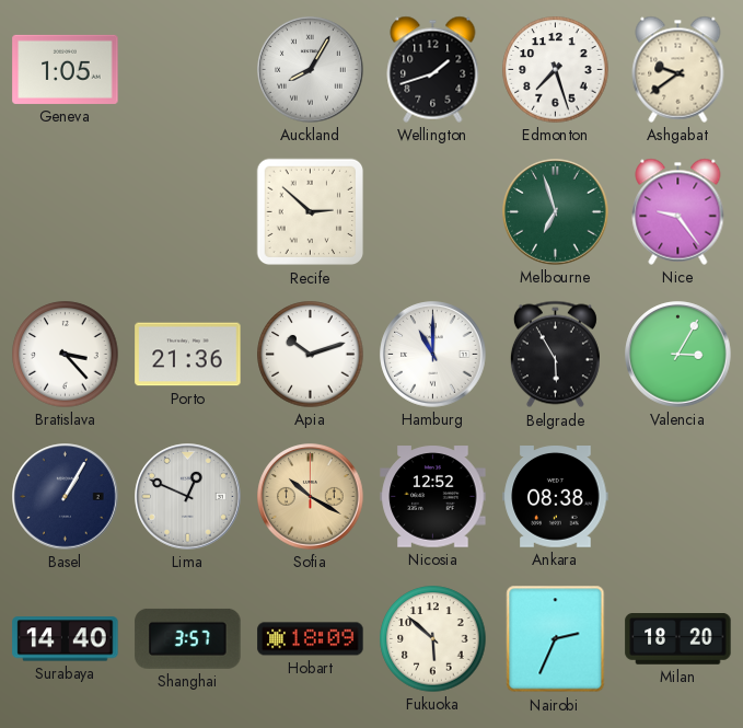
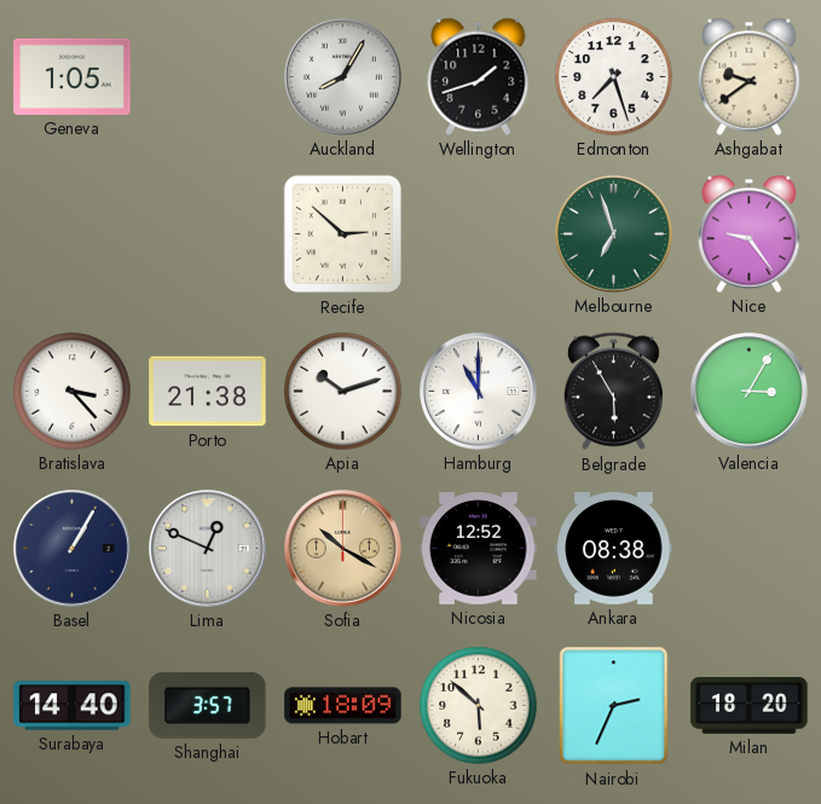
Porto: 21:36 -> 21:38 (208, 392)
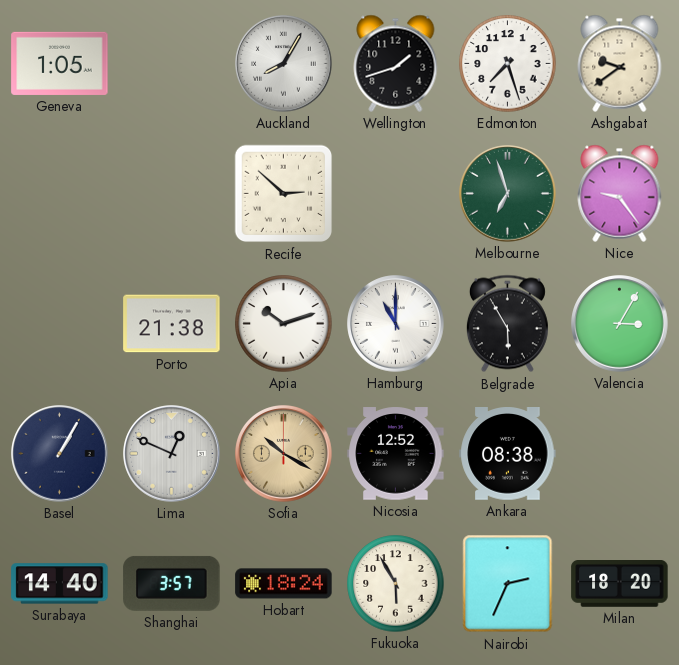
Bratislava: 3:23 -> none (73, 392)
Hobart: 18:09 -> 18:24 (284, 584)
Fukuoka: 5:52 -> 5:55 (396, 584)
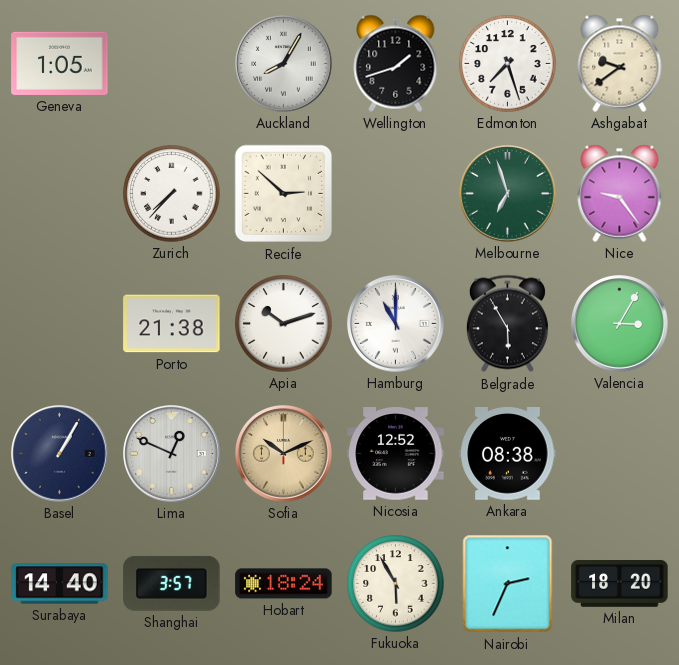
Zurich: none -> 7:37 (172, 194)
Sofia: 10:20 -> 10:11 (284, 454)
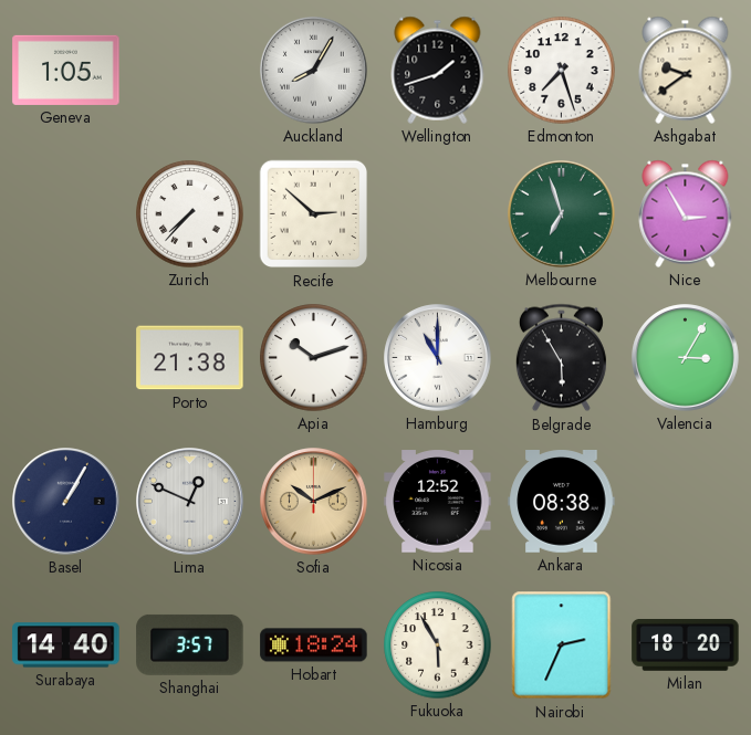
Nice: 9:24 -> 2:55 (686, 213)
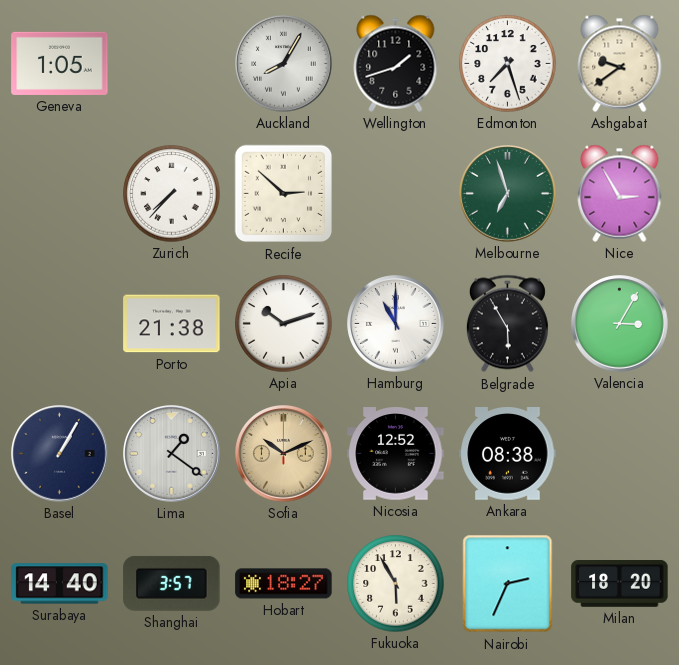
Lima: 12:49 -> 1:21 (172, 454)
Hobart: 18:24 -> 18:27 (284, 584)
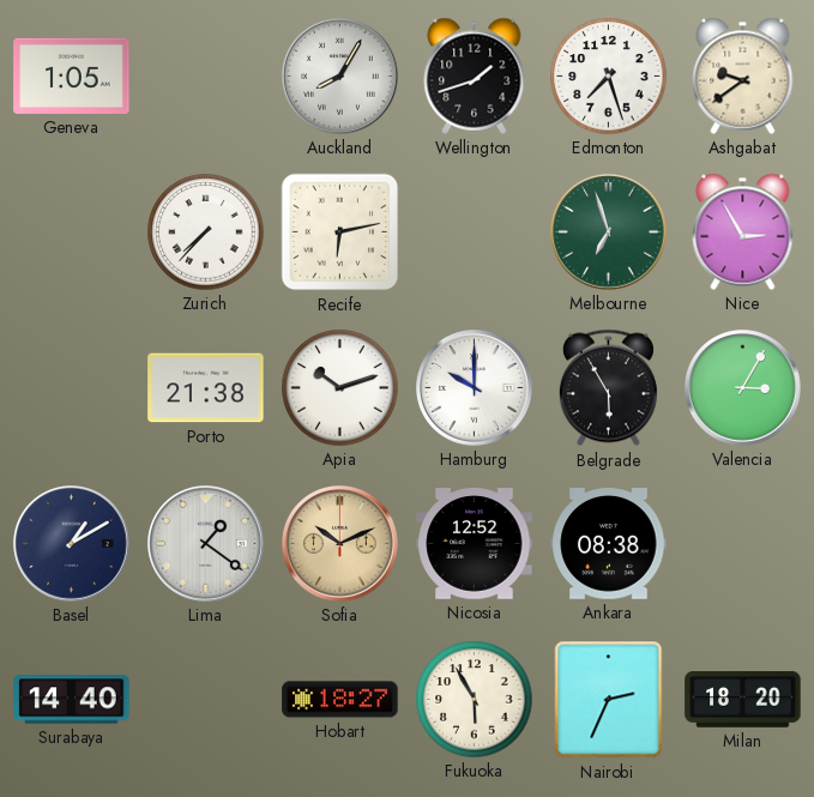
Recife: 2:52 -> 6:13 (340, 233)
Hamburg: 11:00 -> 10:00 (475, 388)
Basel: 1:05 -> 1:10 (72, 544)
Shanghai: 3:57 -> none (172, 583)
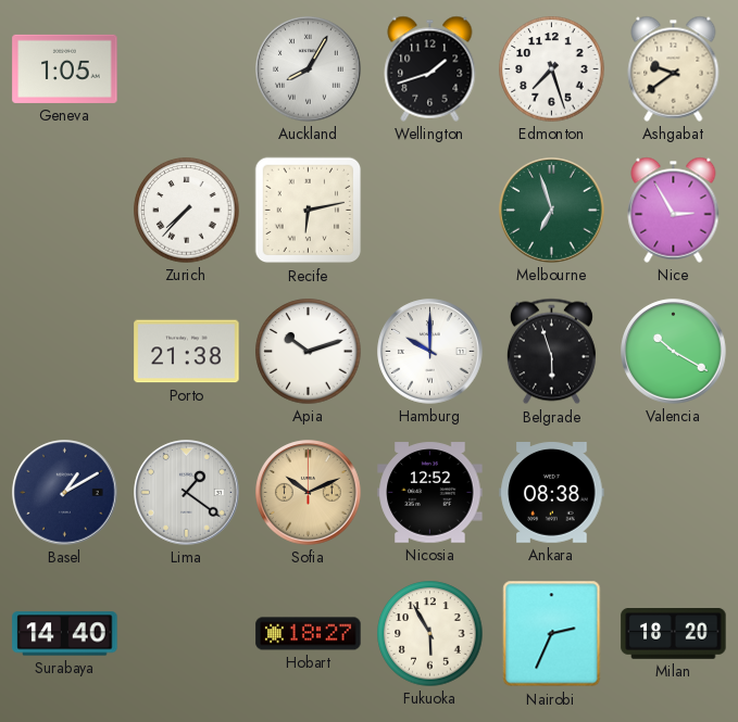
Belgrade: 5:55 -> 5:57 (551, 352)
Valencia: 3:05 -> 10:20 (674, 352)
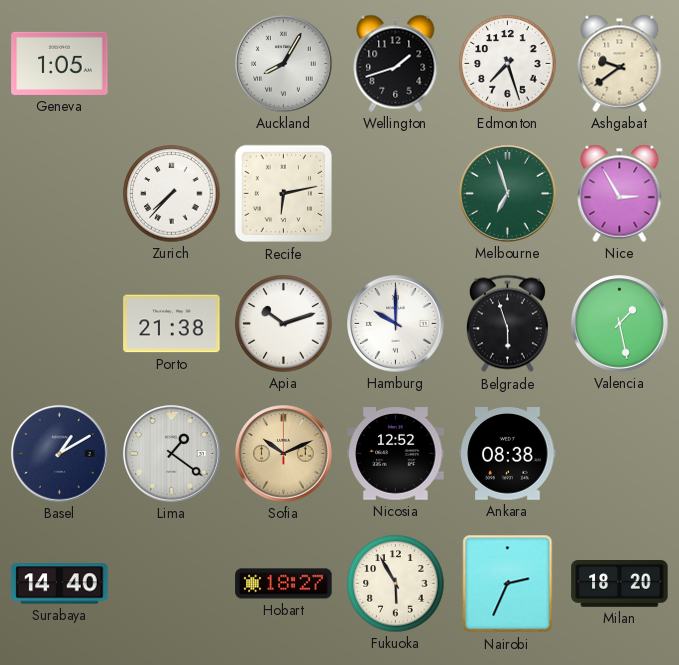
Valencia: 10:20 -> 1:28 (620, 324)
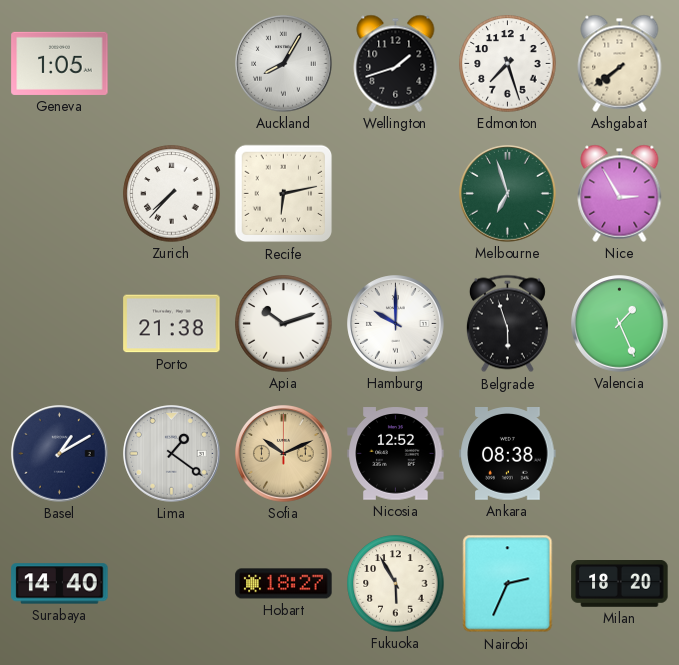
Ashgabat: 9:39 -> 7:39 (620, 63)
Valencia: 1:28 -> 1:26 (620, 324)
